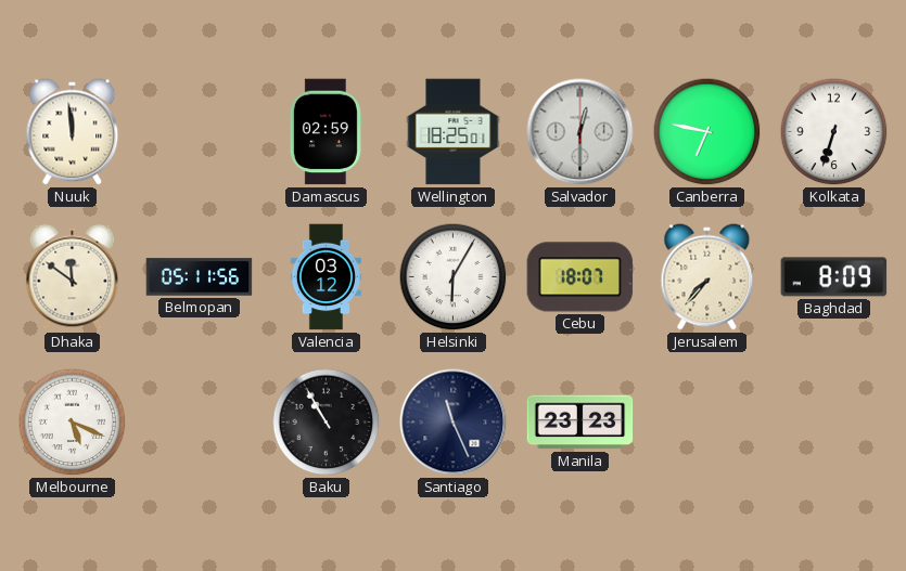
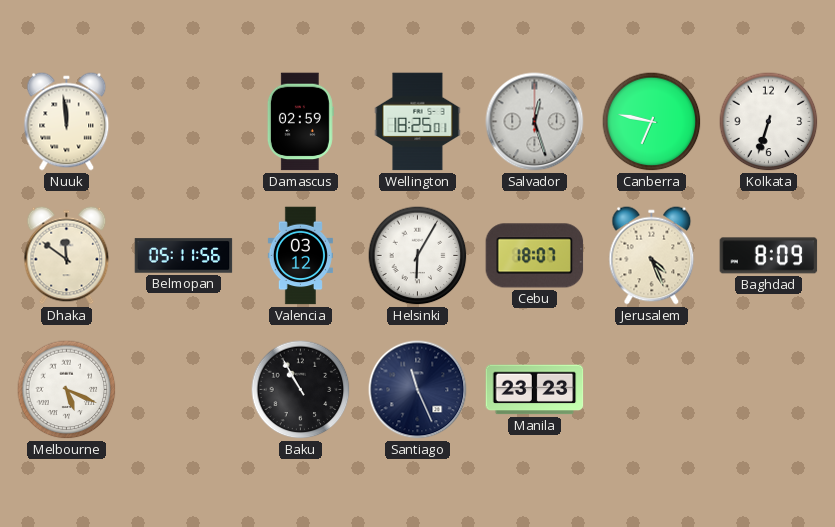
Salvador: 12:30 -> 12:27 (535, 122)
Jerusalem: 7:37 -> 4:26 (652, 256)
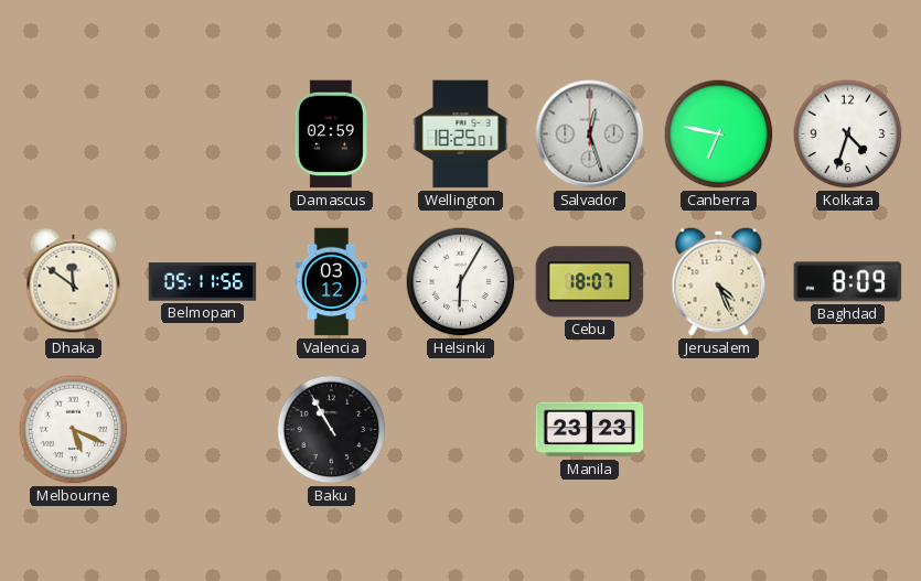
Nuuk: 11:59 -> none (67, 122)
Kolkata: 6:33 -> 4:33 (848, 135)
Santiago: 11:26 -> none (418, 390)
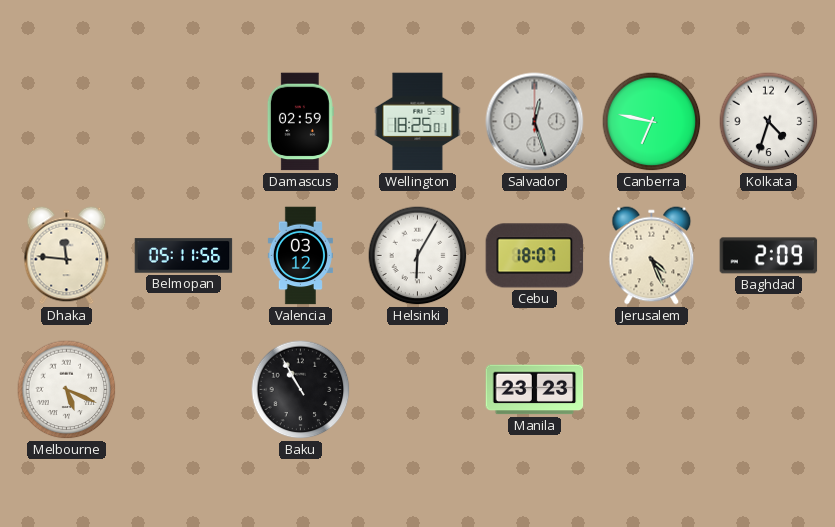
Dhaka: 11:51 -> 11:46 (67, 256)
Baghdad: 8:09 -> 2:09 (769, 256)
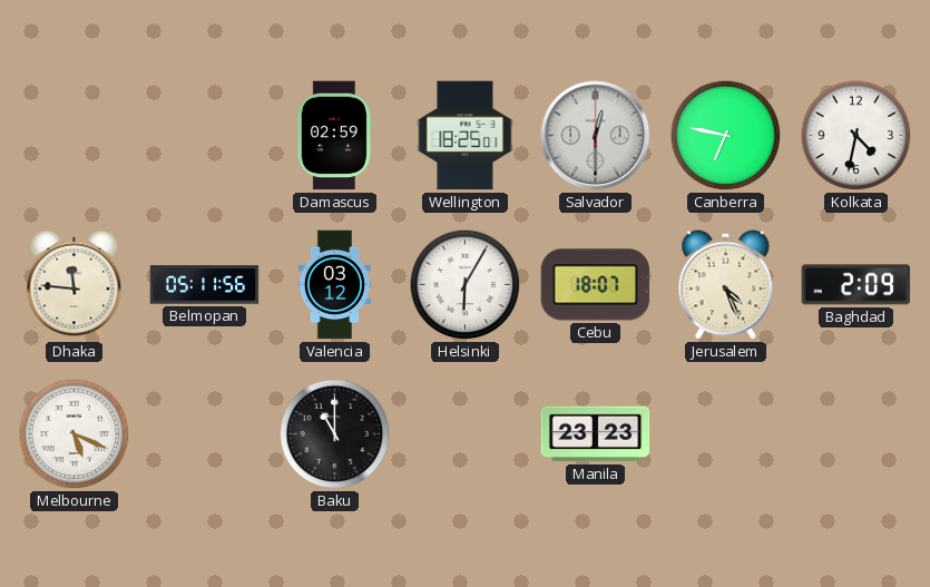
Salvador: 12:27 -> 12:30 (596, 136)
Kolkata: 4:33 -> 4:32 (856, 136)
Baku: 10:55 -> 11:00 (335, 434)
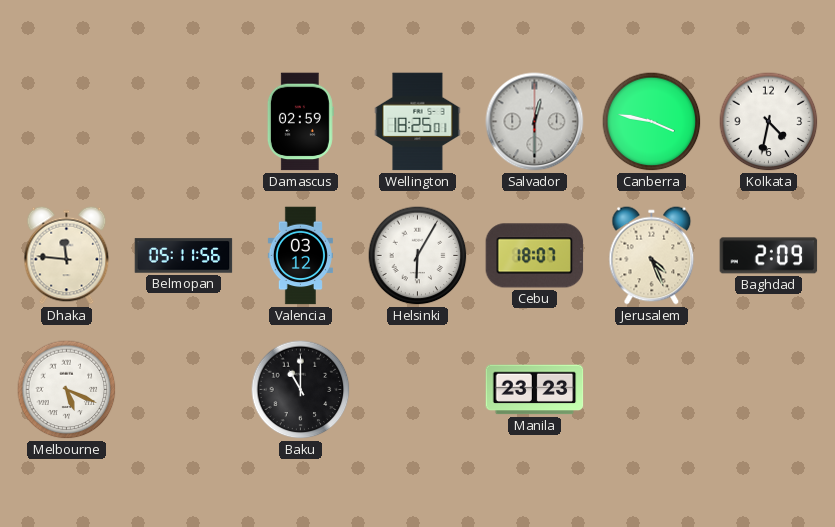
Canberra: 6:47 -> 3:47 (652, 122)
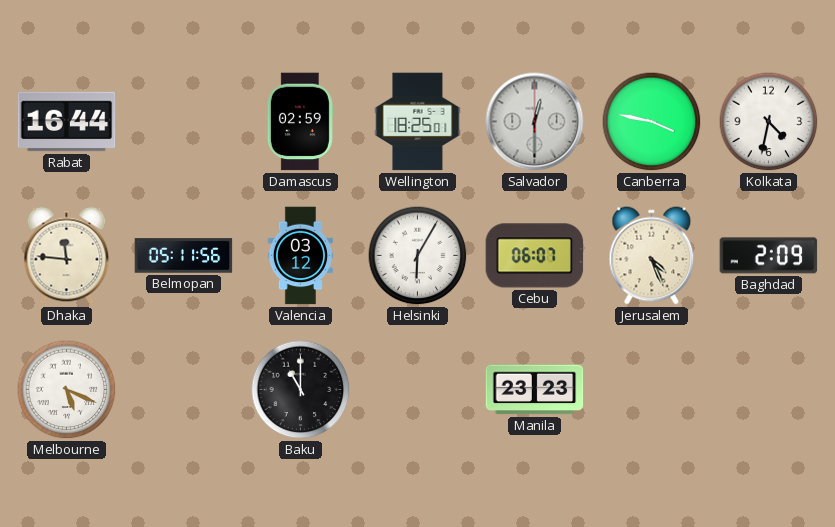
Rabat: none -> 16:44 (67, 122)
Cebu: 18:07 -> 06:07 (535, 256)
